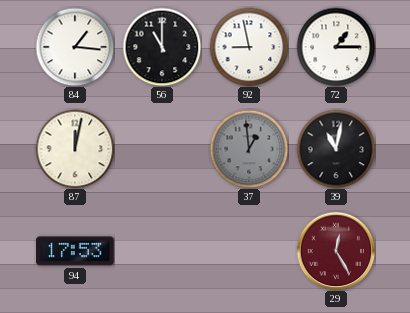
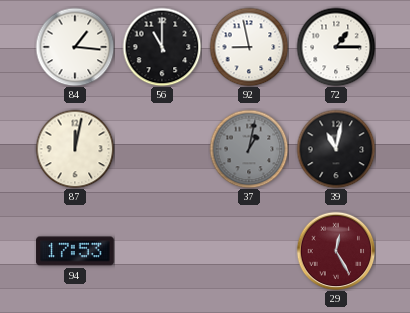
37: 12:59 -> 1:02 (249, 149)
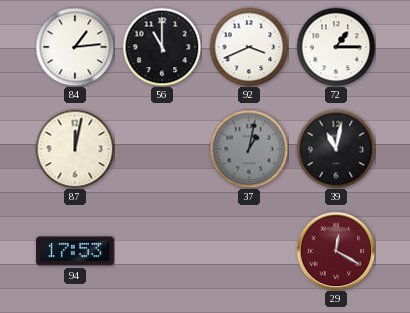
84: 1:16 -> 1:14 (75, 47)
92: 8:58 -> 3:41 (249, 47)
29: 12:25 -> 12:20 (336, 251)
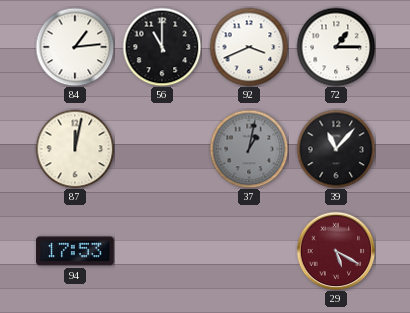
39: 11:02 -> 11:07 (336, 149)
29: 12:20 -> 5:20 (336, 251)
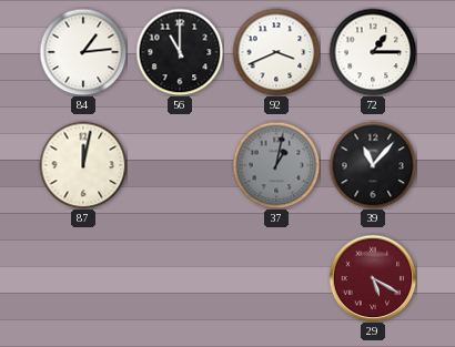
94: 17:53 -> none (75, 251)
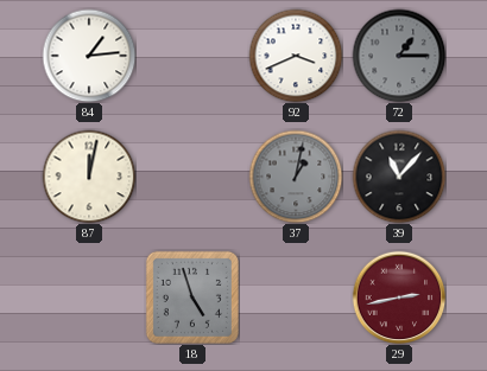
56: 11:00 -> none (180, 52)
72 dial: white -> grey (399, 56)
18: none -> 4:57 (192, 298)
29: 5:20 -> 2:43 (399, 298)
